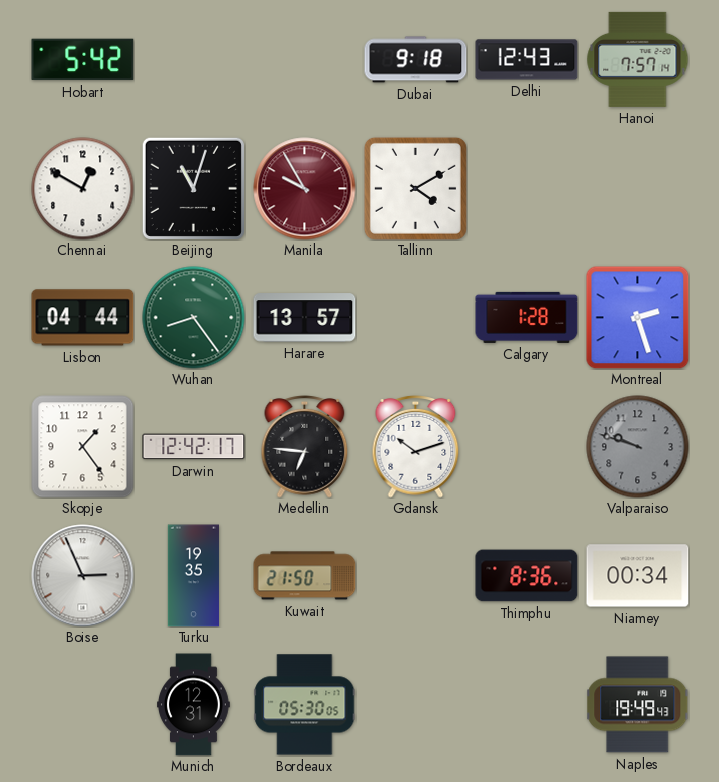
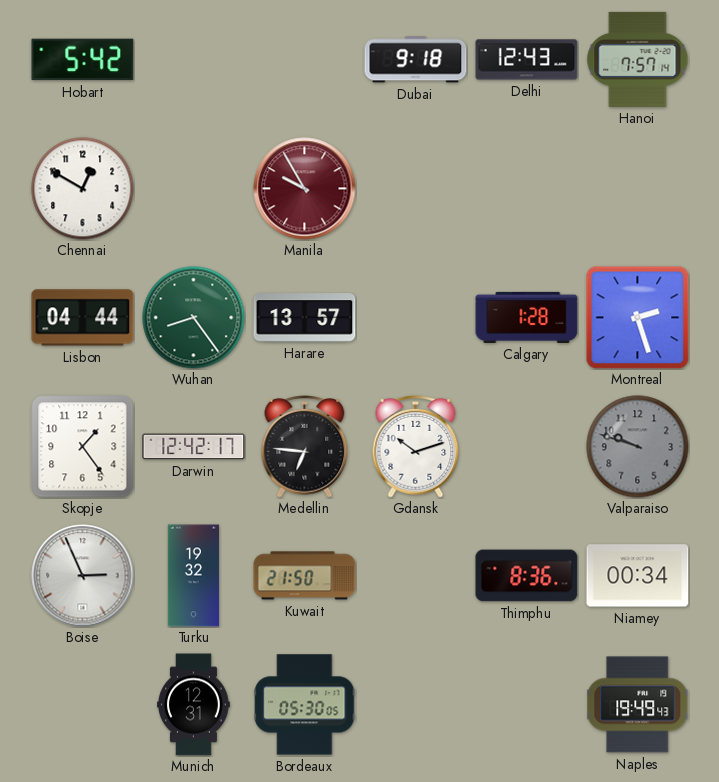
Beijing: 11:03 -> none (193, 188)
Tallinn: 4:10 -> none (415, 188)
Turku: 19:35 -> 19:32 (193, 576)
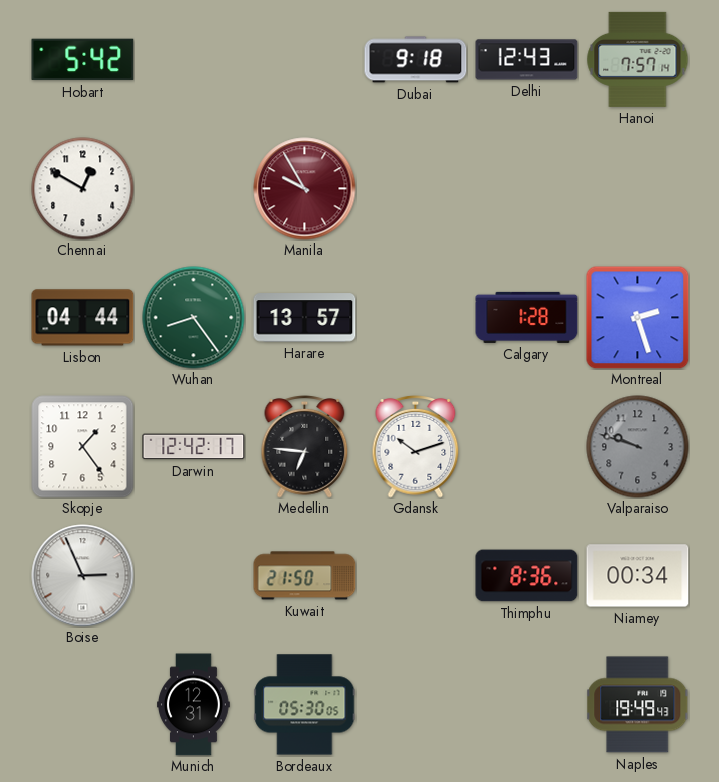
Turku: 19:32 -> none (193, 576)
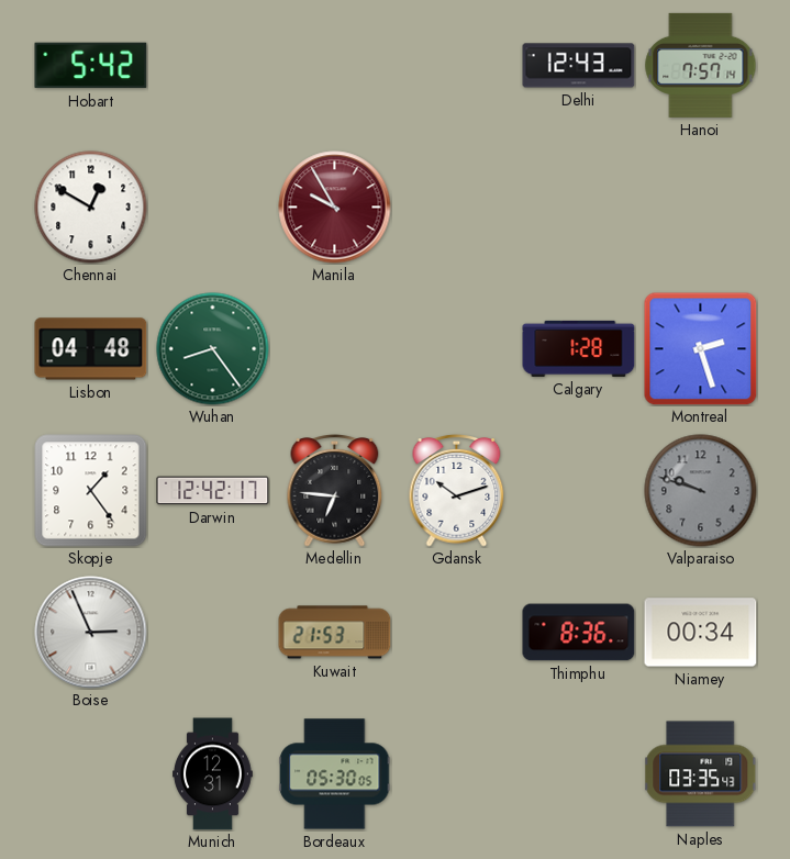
Dubai: 9:18 -> none (416, 60)
Lisbon: 04:44 -> 04:48 (91, 349)
Harare: 13:57 -> none (305, 318)
Kuwait: 21:50 -> 21:53 (335, 633)
Naples: 19:49 -> 03:35 (701, 774)
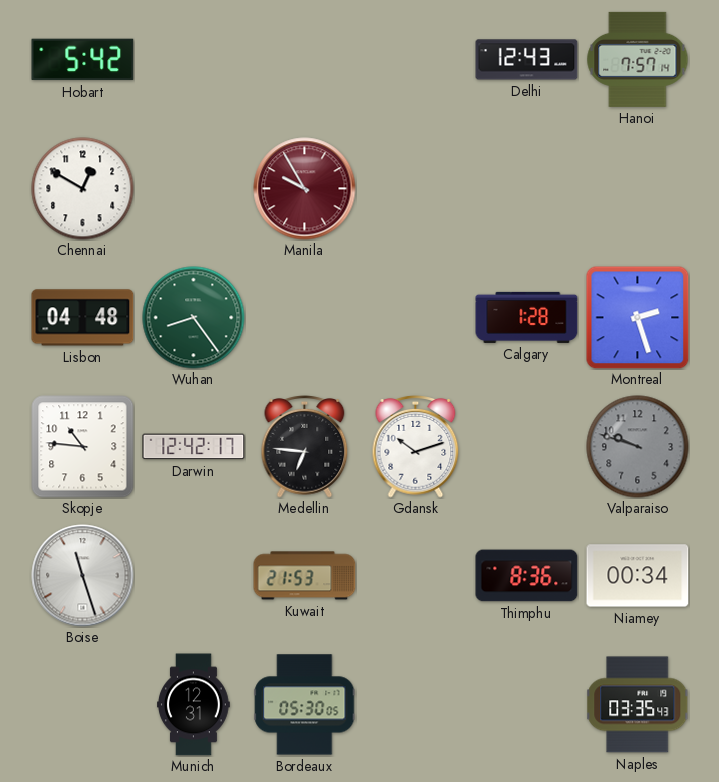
Skopje: 1:24 -> 10:46 (83, 447)
Boise: 2:56 -> 11:27 (83, 576)
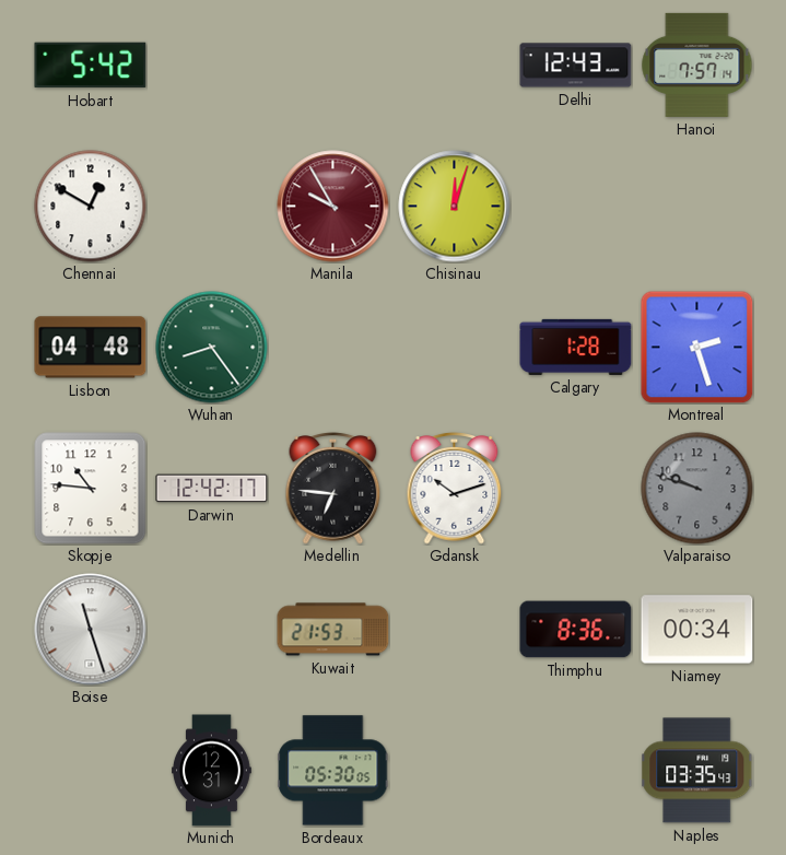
Chisinau: none -> 12:03 (455, 207)
